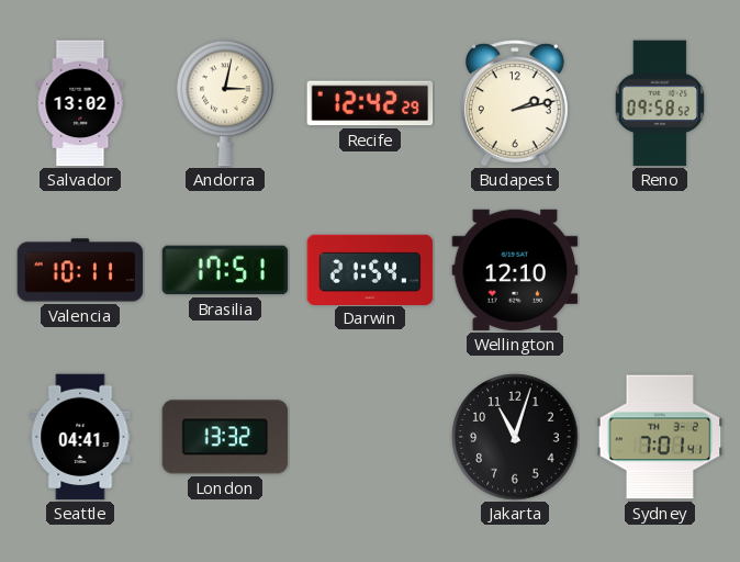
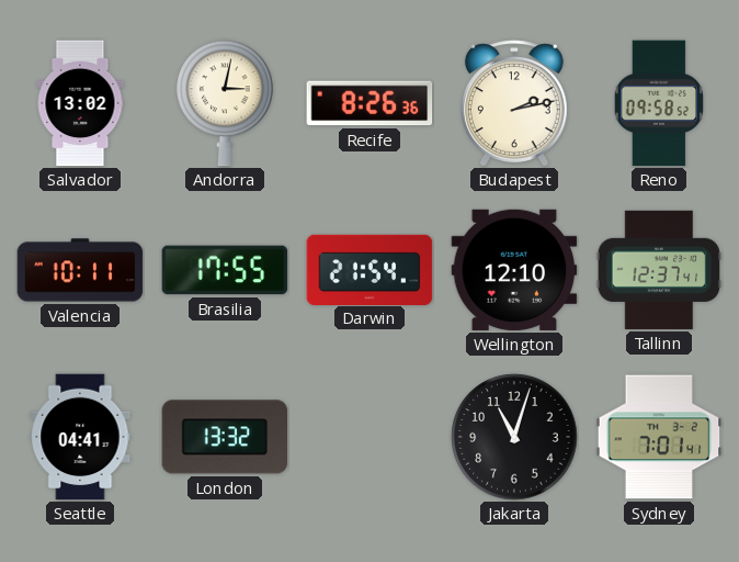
Recife: 12:42 -> 8:26 (369, 103)
Brasilia: 17:51 -> 17:55 (225, 270)
Tallinn: none -> 12:37 (659, 270)
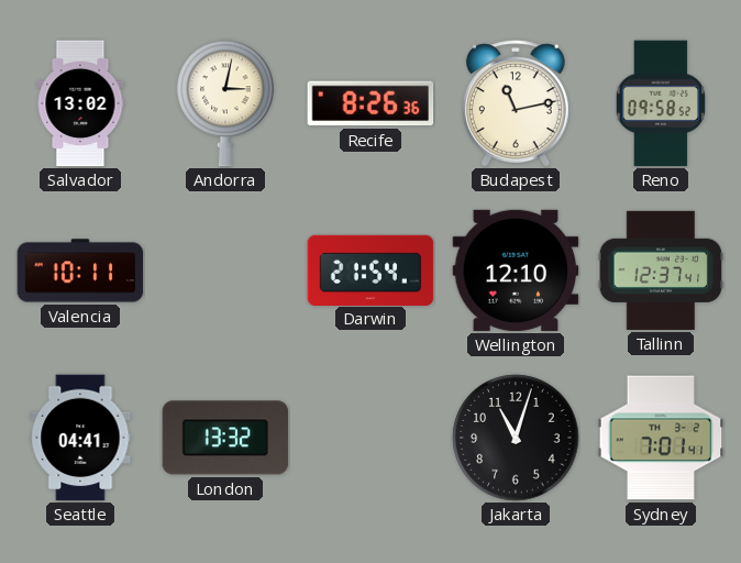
Budapest: 2:13 -> 11:13 (516, 103)
Brasilia: 17:55 -> none (225, 270)
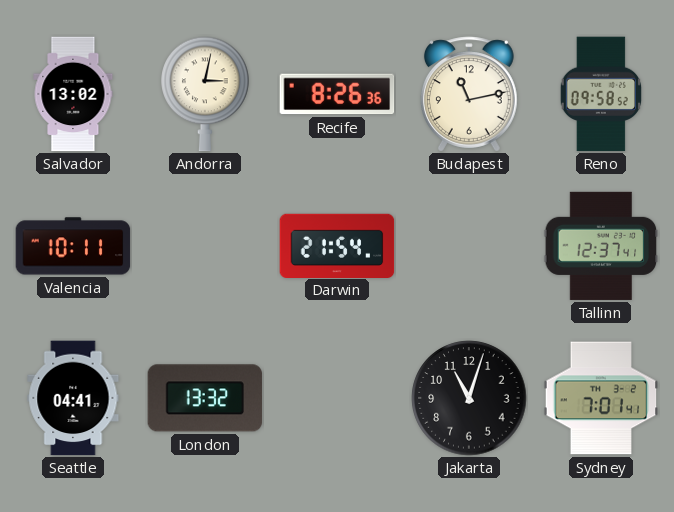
Wellington: 12:10 -> none (516, 271)
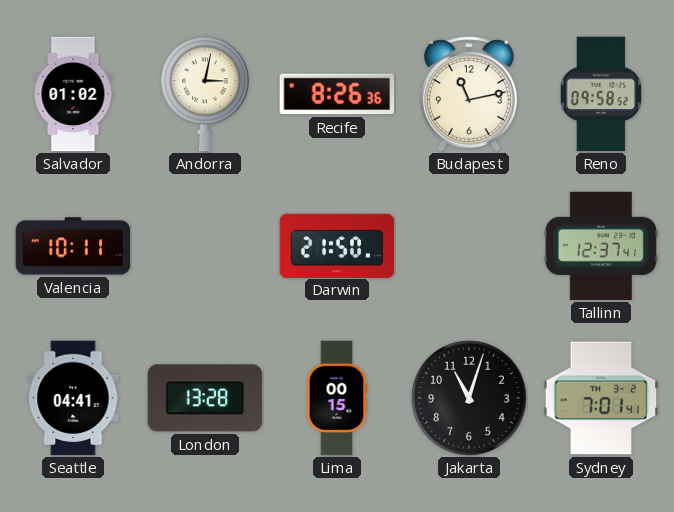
Salvador: 13:02 -> 01:02 (73, 94)
Darwin: 21:54 -> 21:50 (337, 245)
London: 13:32 -> 13:28 (205, 398)
Lima: none -> 00:15 (337, 398)
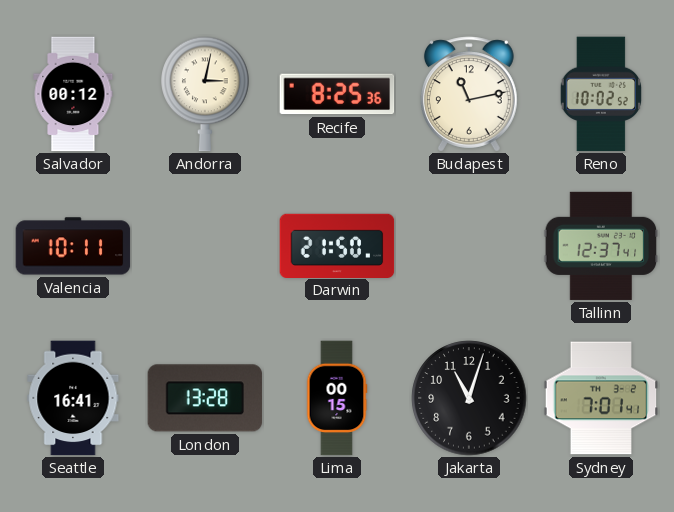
Salvador: 01:02 -> 00:12 (73, 94)
Recife: 8:26 -> 8:25 (337, 94)
Reno: 09:58 -> 10:02 (600, 94)
Seattle: 04:41 -> 16:41 (73, 398)
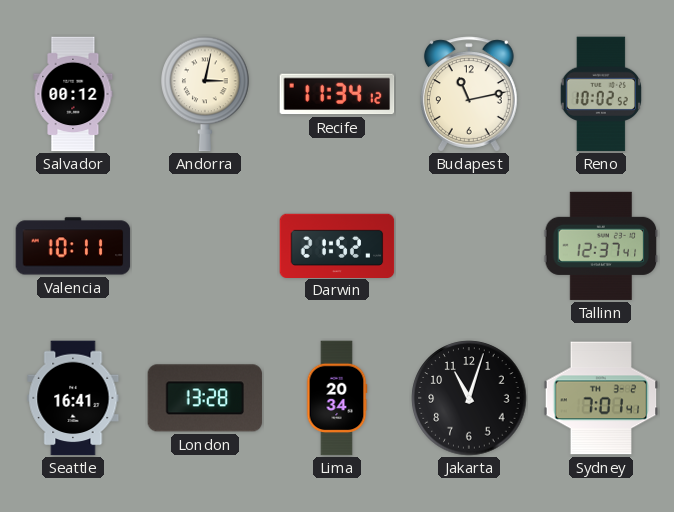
Recife: 8:25 -> 11:34 (337, 94)
Darwin: 21:50 -> 21:52 (337, 245)
Lima: 00:15 -> 20:34 (337, 398)
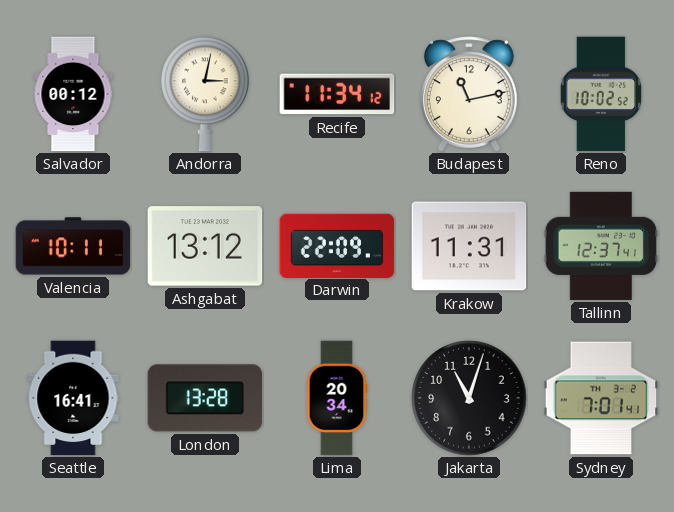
Ashgabat: none -> 13:12 (205, 246)
Darwin: 21:52 -> 22:09 (337, 245)
Krakow: none -> 11:31 (469, 246)
